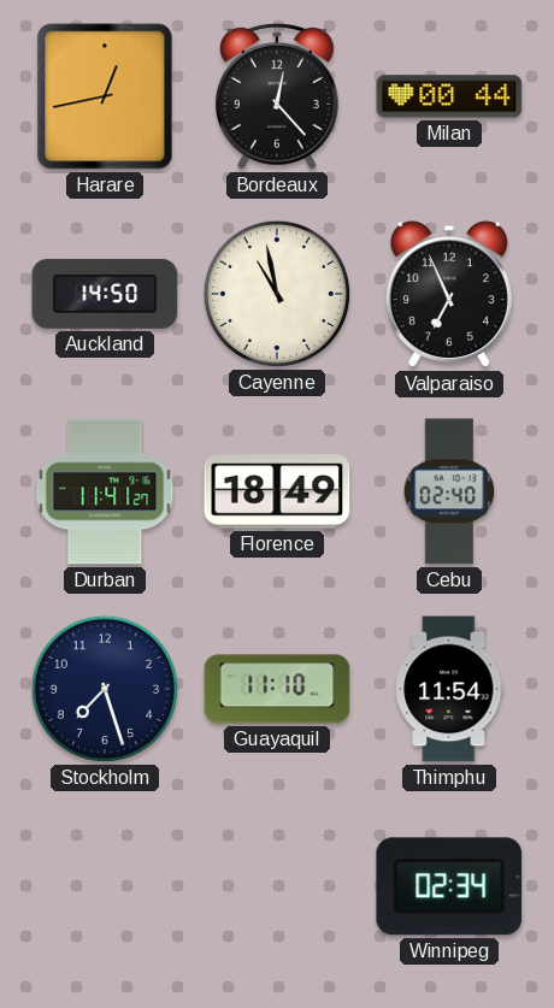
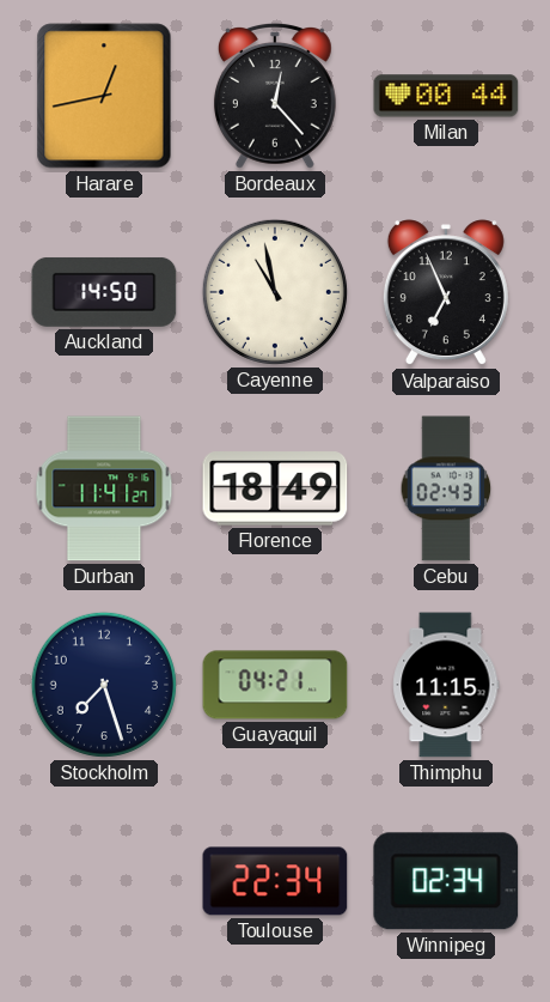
Cebu: 02:40 -> 02:43 (446, 488)
Guayaquil: 11:10 -> 04:21 (275, 685)
Thimphu: 11:54 -> 11:15 (446, 685)
Toulouse: none -> 22:34 (275, 881)
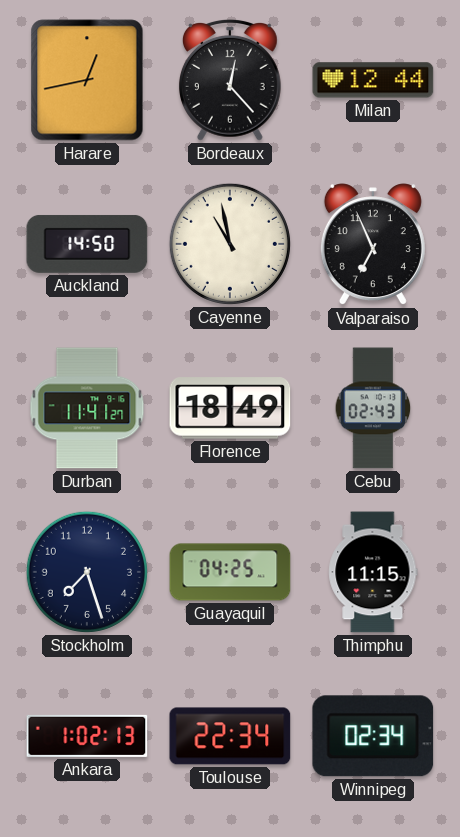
Milan: 00:44 -> 12:44 (373, 80)
Guayaquil: 04:21 -> 04:25 (230, 572)
Ankara: none -> 1:02 (87, 736)
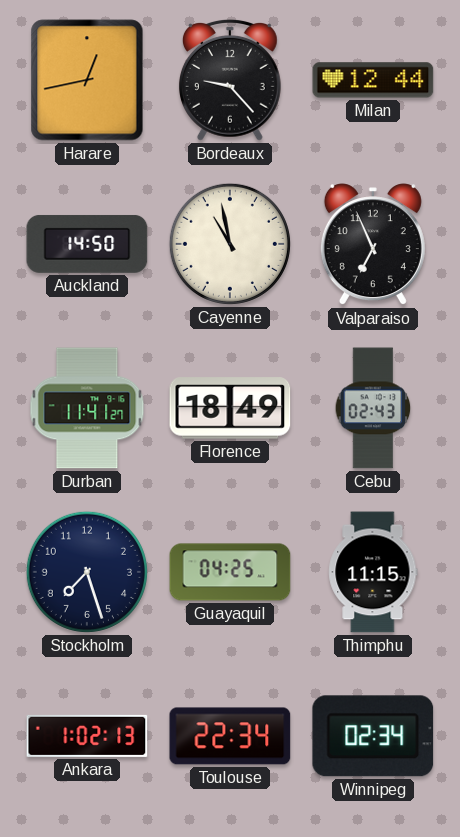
Bordeaux: 12:23 -> 9:23 (230, 80)
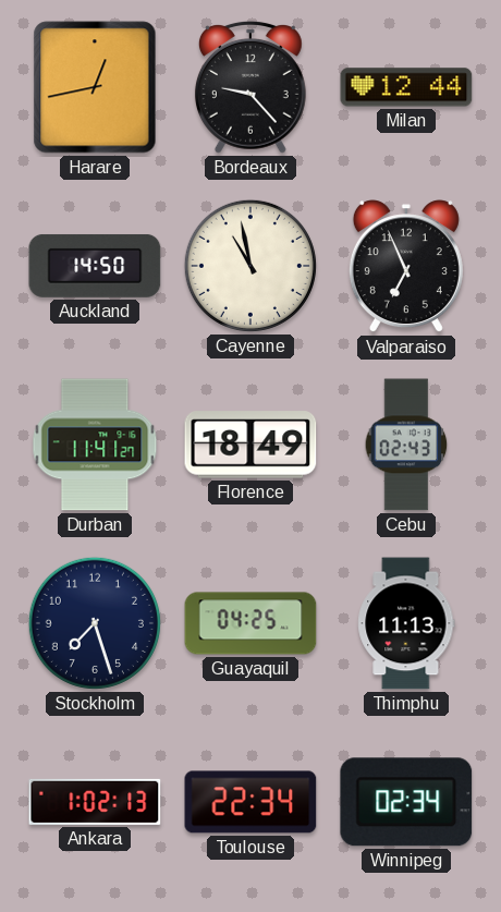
Thimphu: 11:15 -> 11:13 (406, 623)
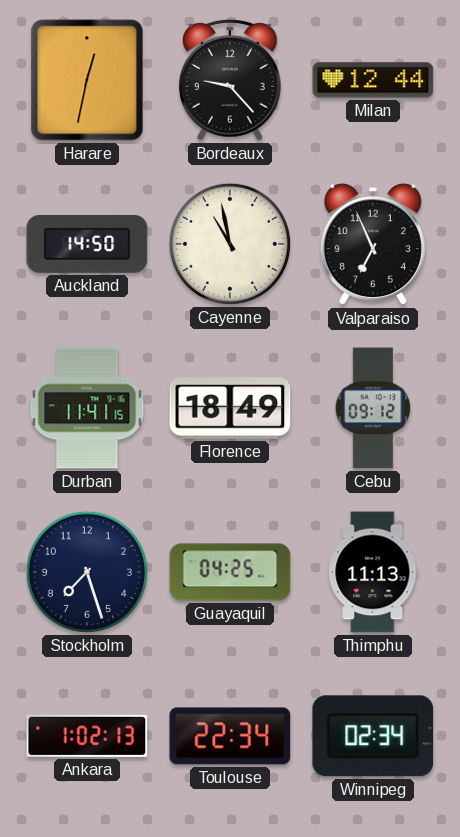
Harare: 12:43 -> 12:32 (87, 80)
Durban: 11:41:27 -> 11:41:15 (87, 408)
Cebu: 02:43 -> 09:12 (373, 408)
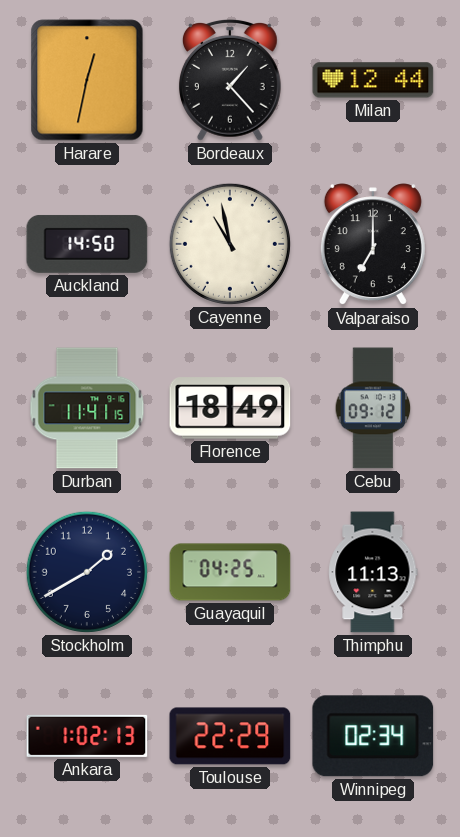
Bordeaux: 9:23 -> 1:23 (230, 80)
Valparaiso: 6:56 -> 7:00 (373, 245)
Stockholm: 7:27 -> 1:40 (87, 572)
Toulouse: 22:34 -> 22:29 (230, 736)
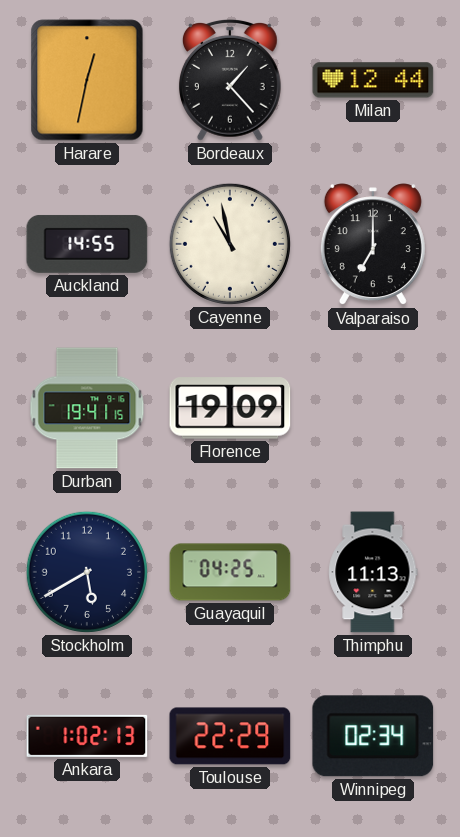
Auckland: 14:50 -> 14:55 (87, 244)
Durban: 11:41 -> 19:41 (87, 408)
Florence: 18:49 -> 19:09 (230, 408)
Cebu: 09:12 -> none (373, 408)
Stockholm: 1:40 -> 5:40 (87, 572)
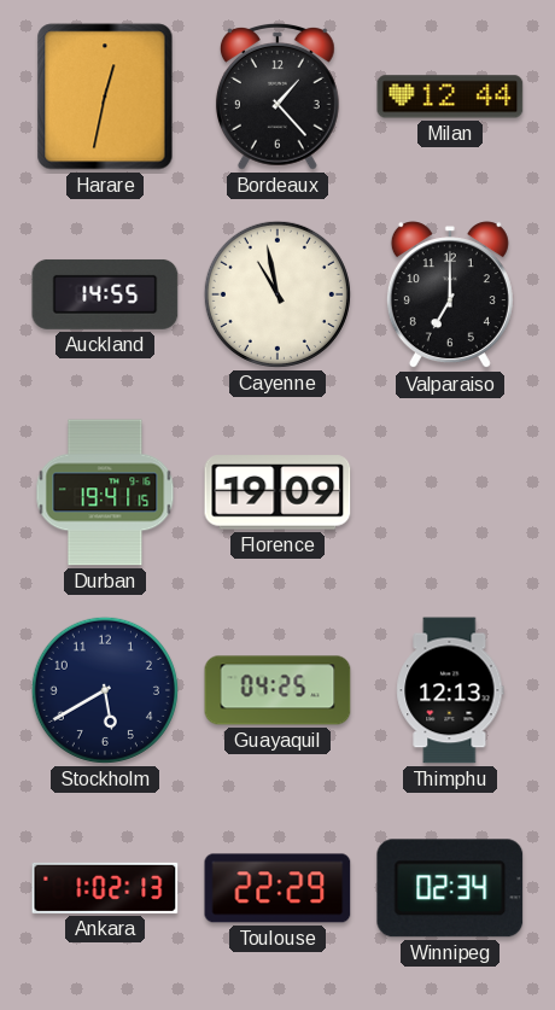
Thimphu: 11:13 -> 12:13 (450, 690)
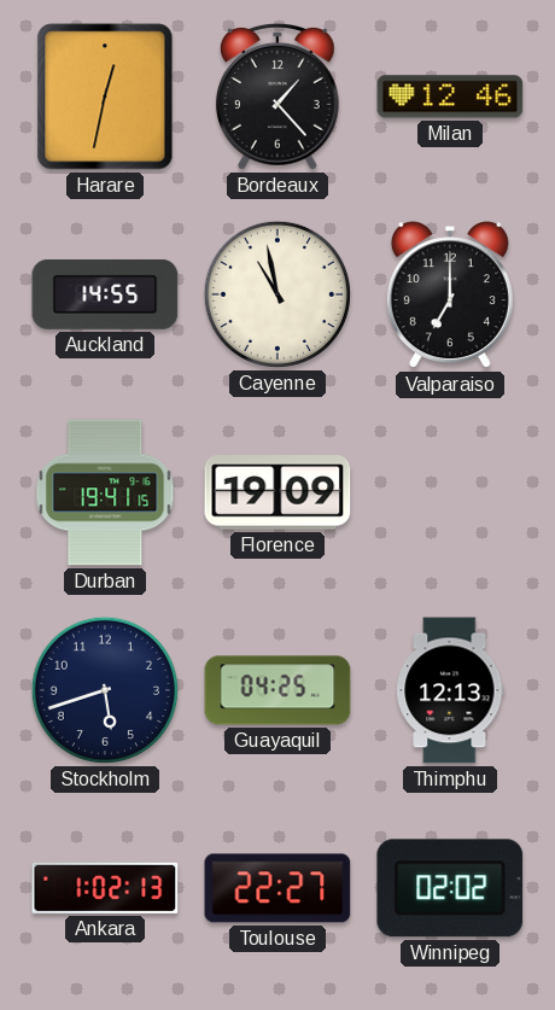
Milan: 12:44 -> 12:46 (450, 97)
Stockholm: 5:40 -> 5:42 (105, 690)
Toulouse: 22:29 -> 22:27 (277, 888)
Winnipeg: 02:34 -> 02:02 (450, 888)
